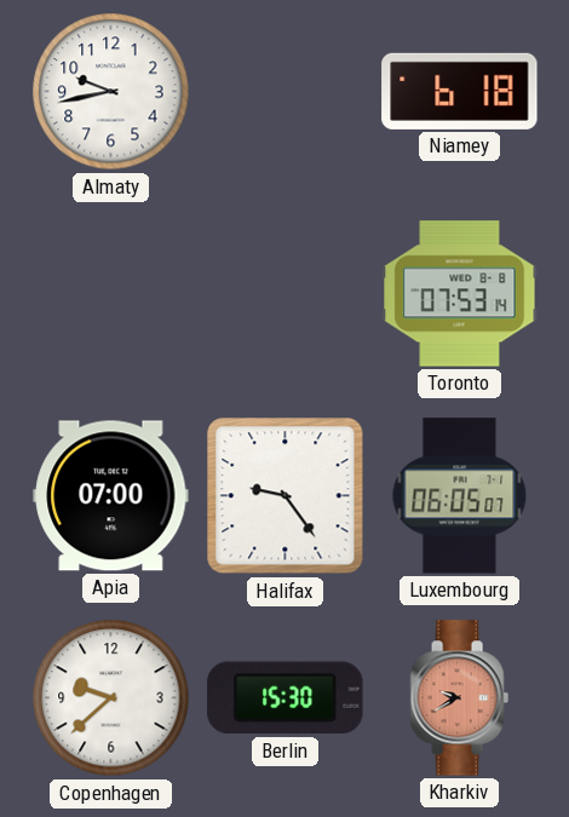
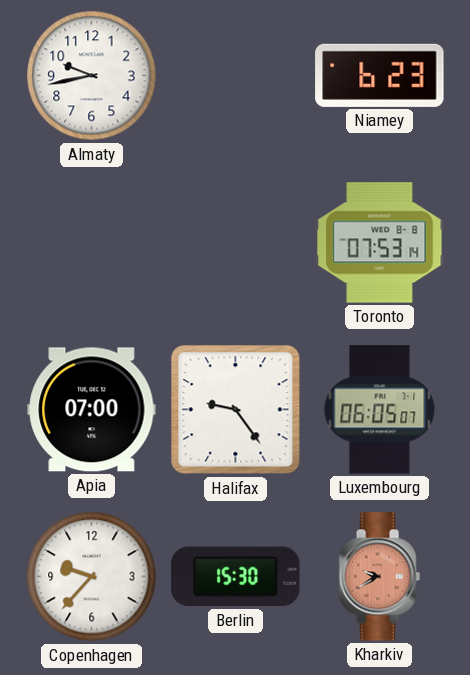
Niamey: 6:18 -> 6:23 (380, 75)
Copenhagen: 9:38 -> 9:37 (92, 577)
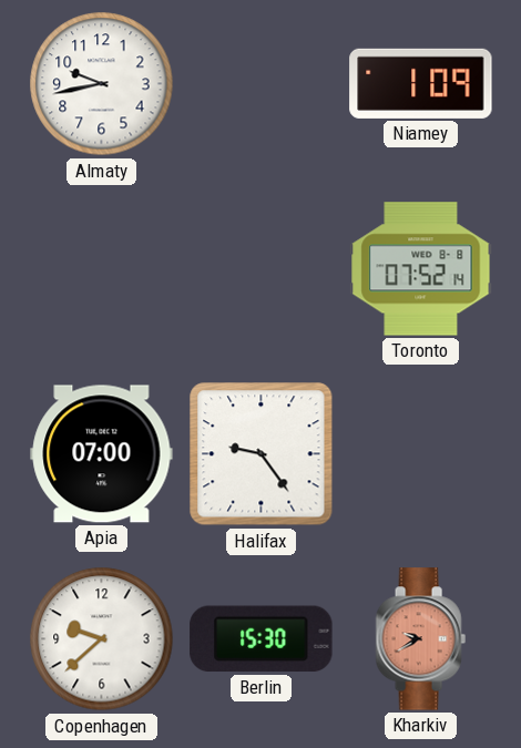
Niamey: 6:23 -> 1:09 (421, 83)
Toronto: 07:53 -> 07:52 (421, 269)
Luxembourg: 06:05 -> none (380, 410)
Copenhagen: 9:37 -> 9:38 (102, 639)
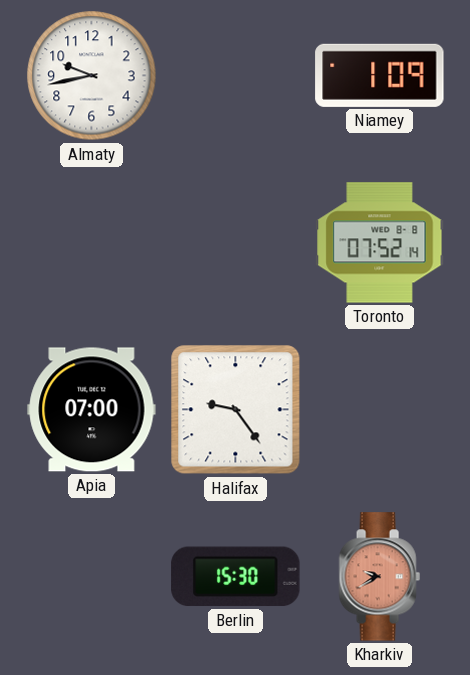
Copenhagen: 9:38 -> none (102, 639)
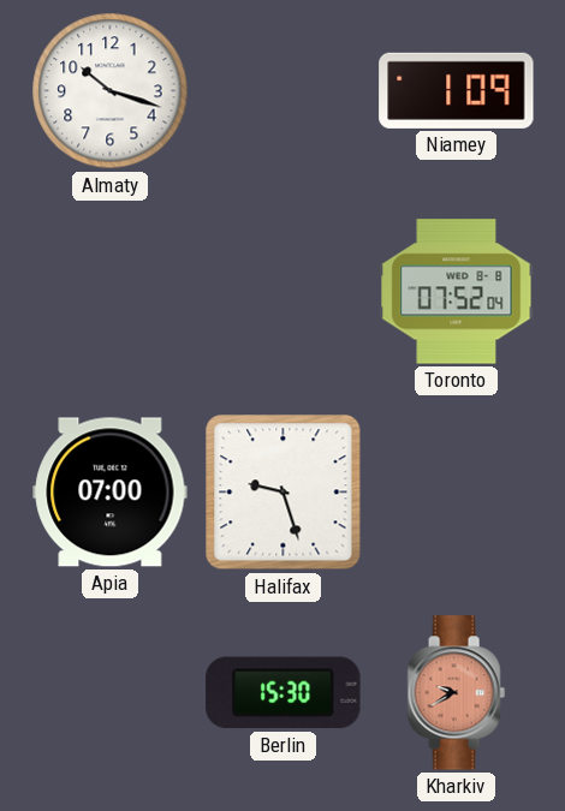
Almaty: 9:43 -> 10:18 (111, 91)
Toronto: 07:52:14 -> 07:52:04 (457, 292)
Halifax: 9:24 -> 9:27 (284, 493)
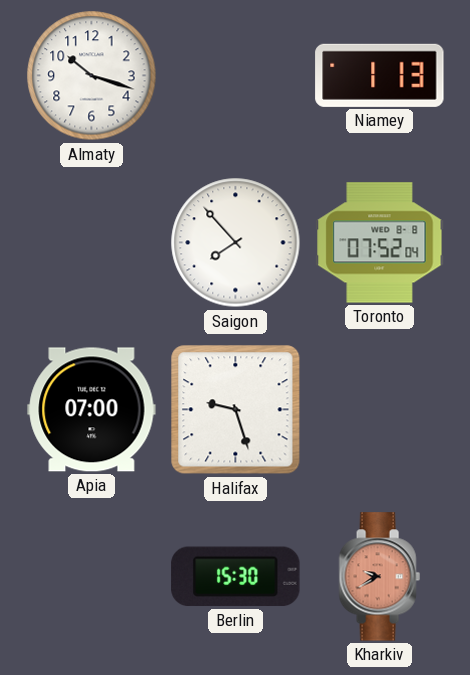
Niamey: 1:09 -> 1:13 (380, 75)
Saigon: none -> 7:53 (236, 243)
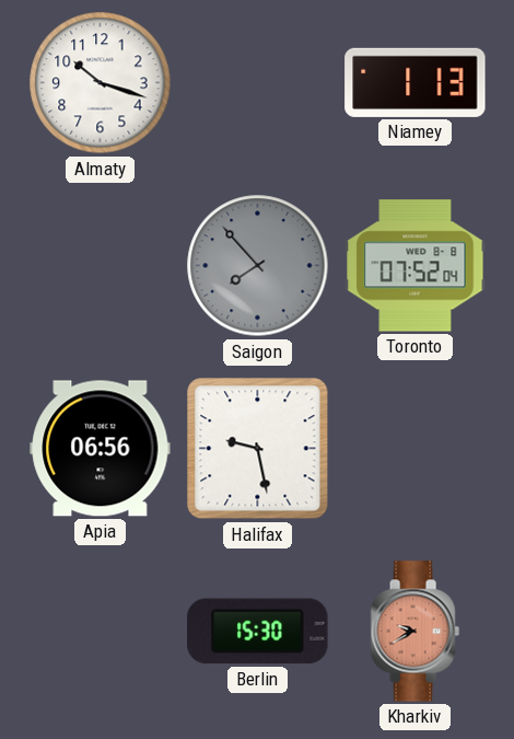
Saigon dial: white -> grey (258, 266)
Apia: 07:00 -> 06:56 (101, 449)
Halifax: 9:27 -> 9:28 (258, 449)
